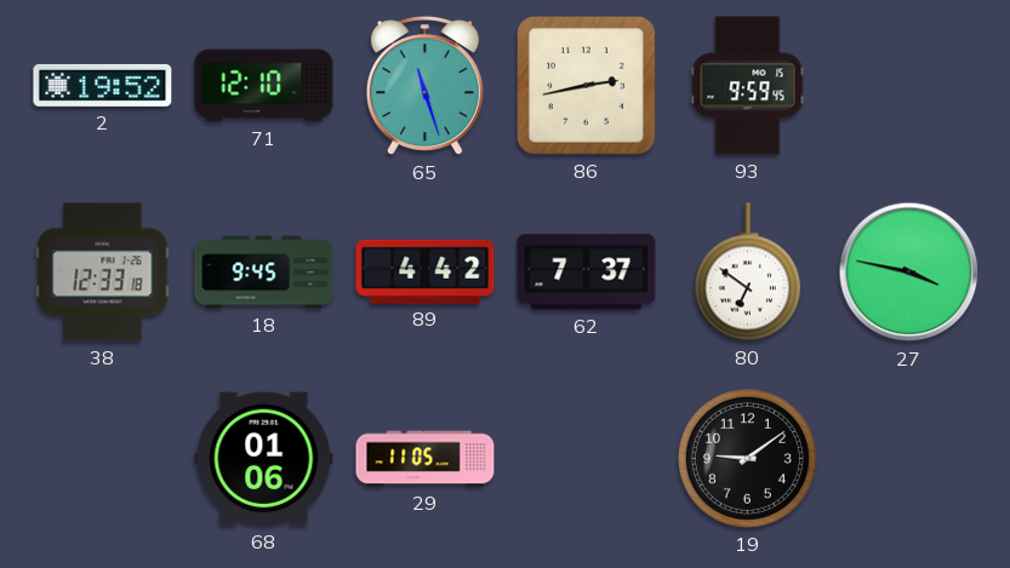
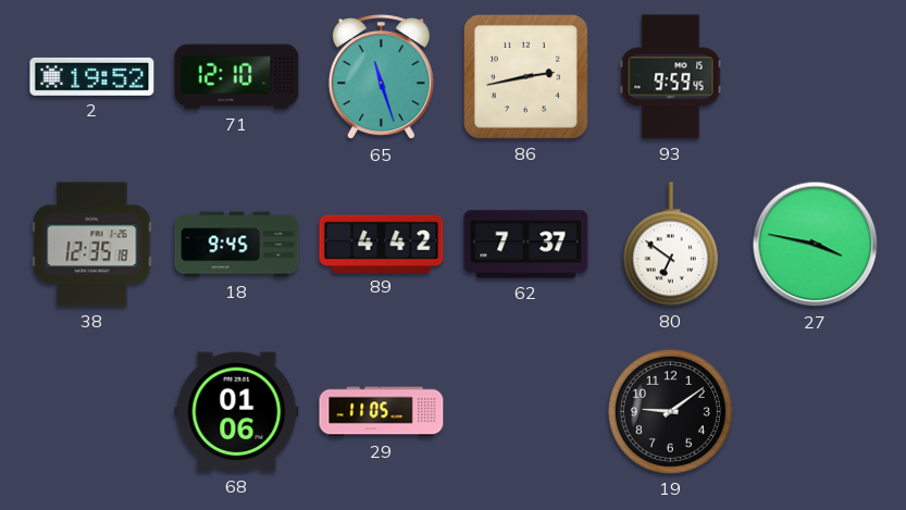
38: 12:33 -> 12:35 (92, 245)
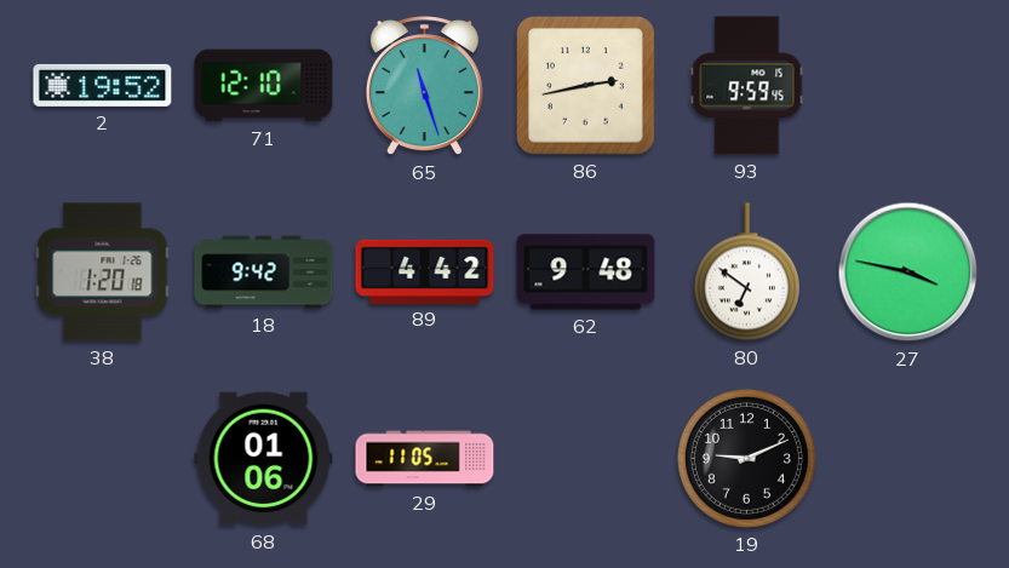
38: 12:35 -> 1:20 (103, 272)
18: 9:45 -> 9:42 (264, 272)
62: 7:37 -> 9:48 (586, 272)
19: 9:09 -> 9:11 (746, 458)
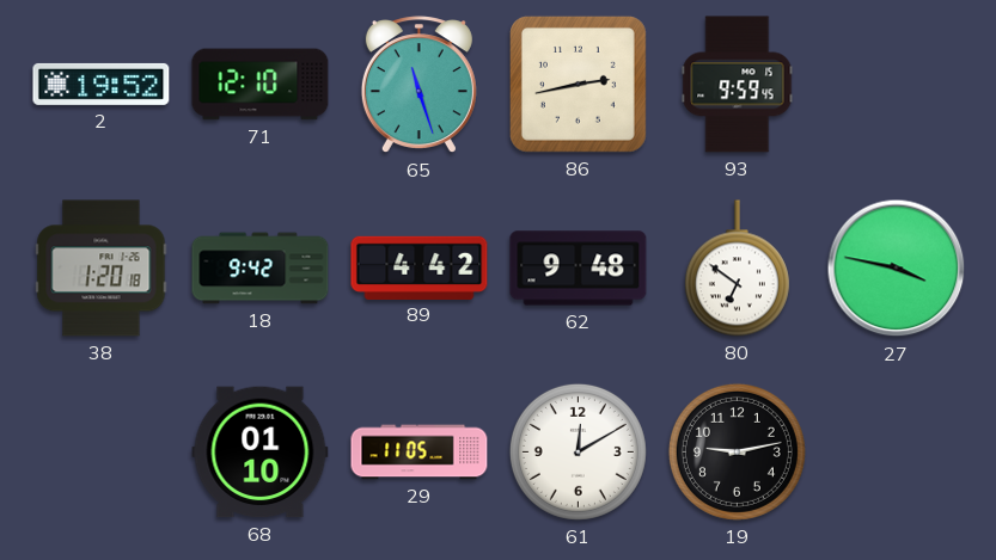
68: 01:06 -> 01:10 (261, 453)
61: none -> 12:10 (578, 451)
19: 9:11 -> 9:13 (737, 451)
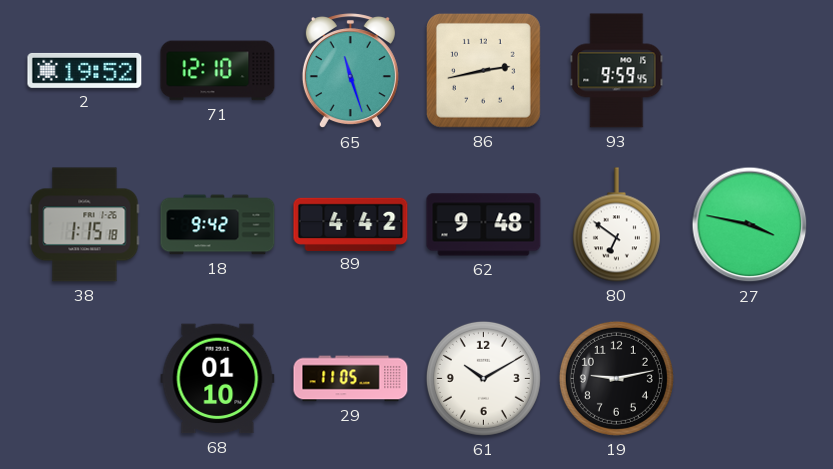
38: 1:20 -> 1:15 (85, 225)
61: 12:10 -> 10:10 (483, 378)
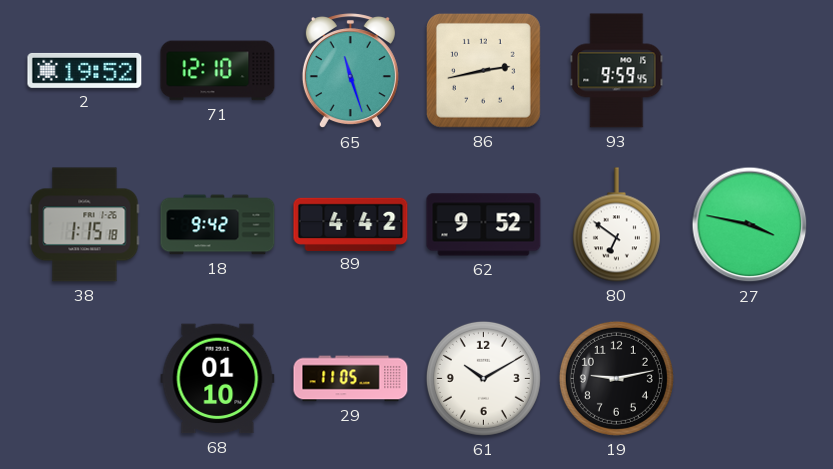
62: 9:48 -> 9:52 (484, 225)
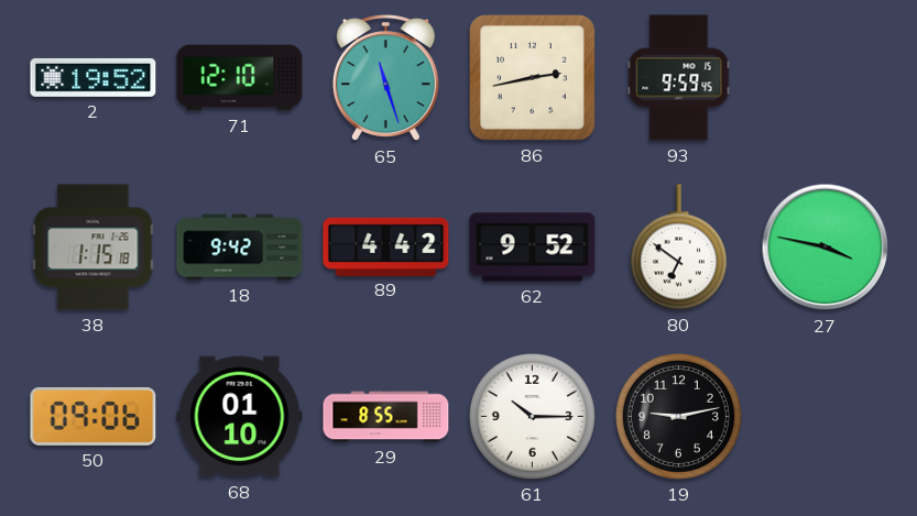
50: none -> 09:06 (94, 416)
29: 11:05 -> 8:55 (386, 417)
61: 10:10 -> 10:15 (532, 416)
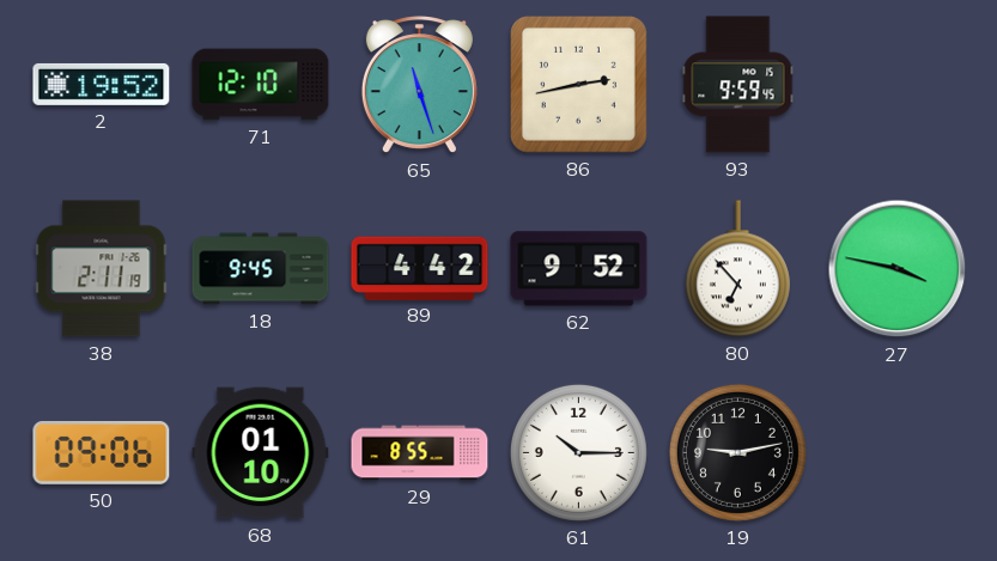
38: 1:15 -> 2:11 (102, 269)
18: 9:42 -> 9:45 (261, 269)
80: 6:51 -> 6:53 (737, 269)
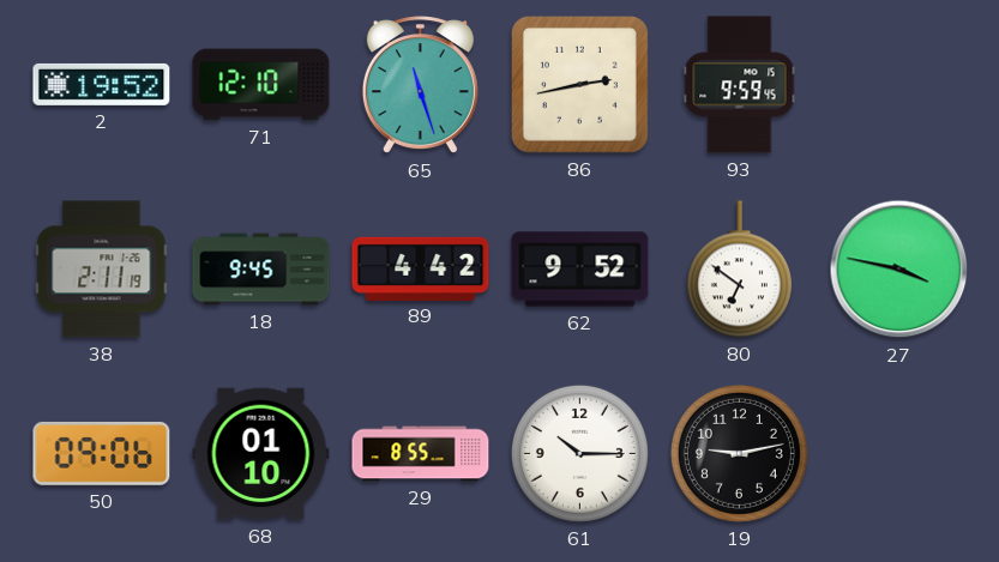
80: 6:53 -> 6:51 (739, 270)
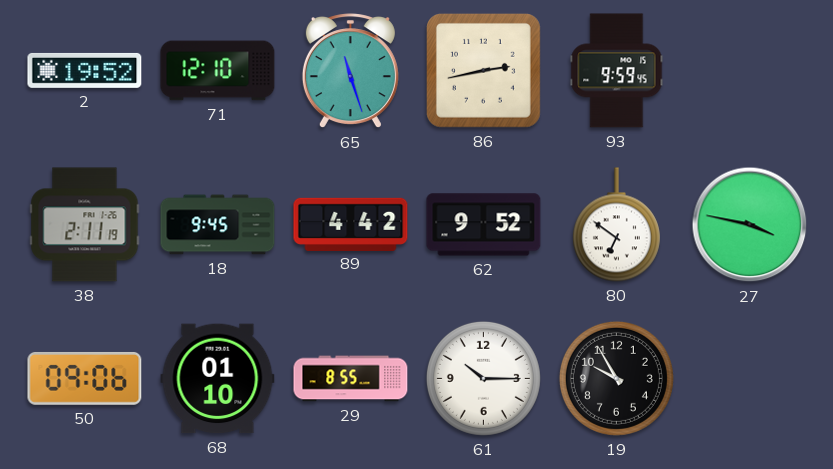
19: 9:13 -> 9:55 (616, 378)
